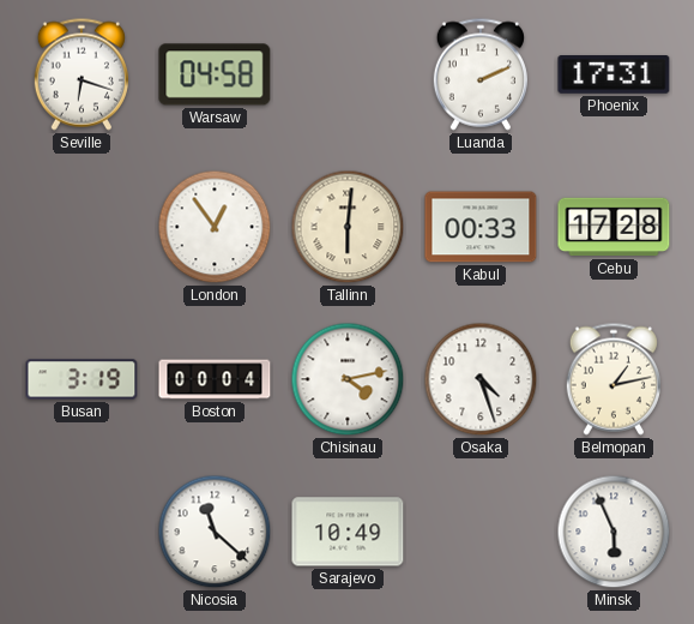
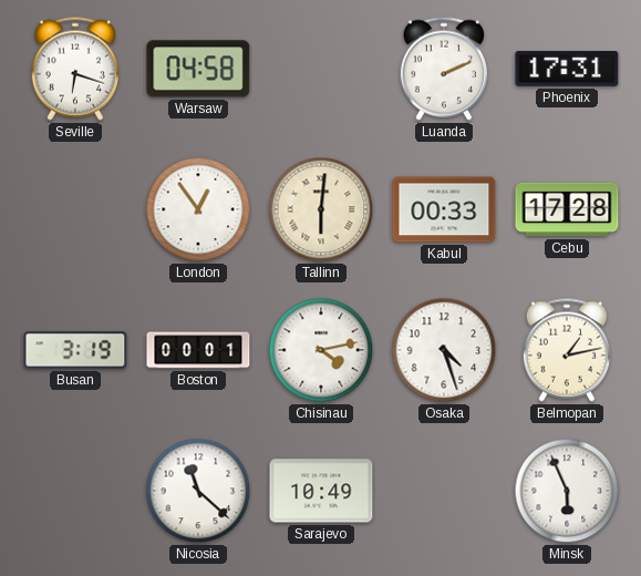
Boston: 00:04 -> 00:01 (198, 350)
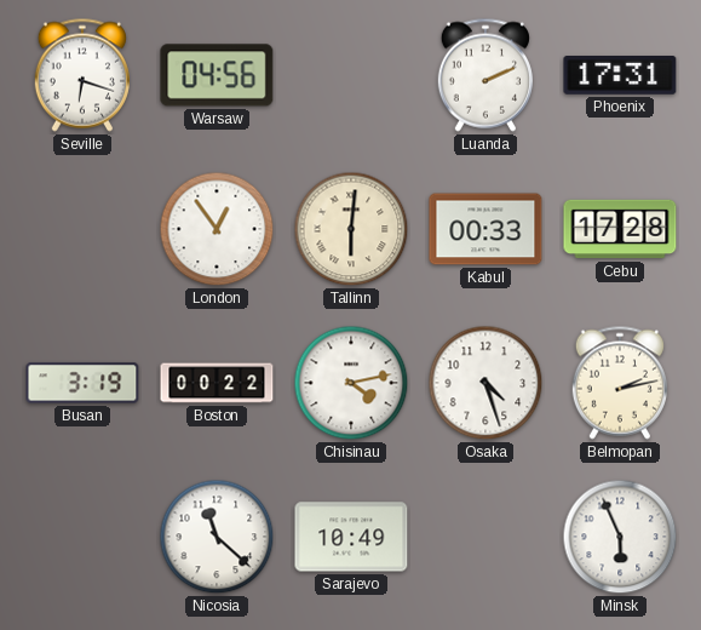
Warsaw: 04:58 -> 04:56 (217, 75)
Boston: 00:01 -> 00:22 (217, 383)
Belmopan: 1:13 -> 2:13 (620, 383)
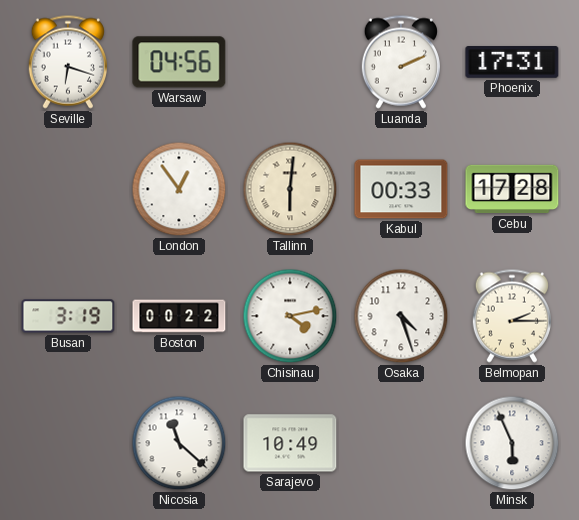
Belmopan: 2:13 -> 2:15 (512, 316)
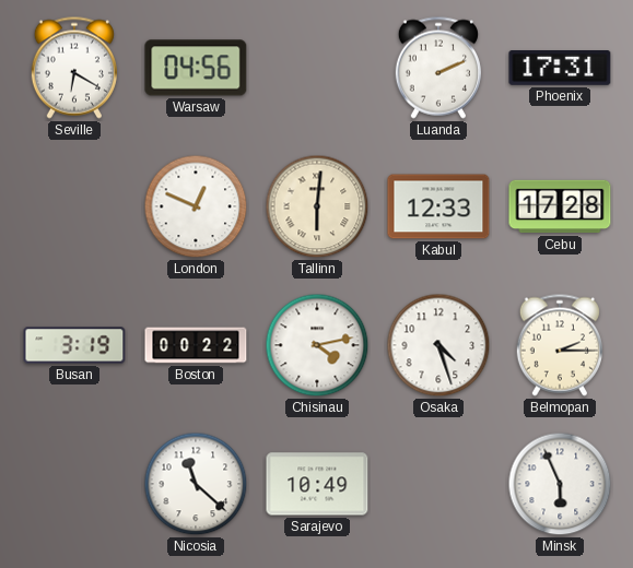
Seville: 6:18 -> 6:20 (74, 68)
London: 12:54 -> 12:49 (196, 206)
Kabul: 00:33 -> 12:33 (438, 206)
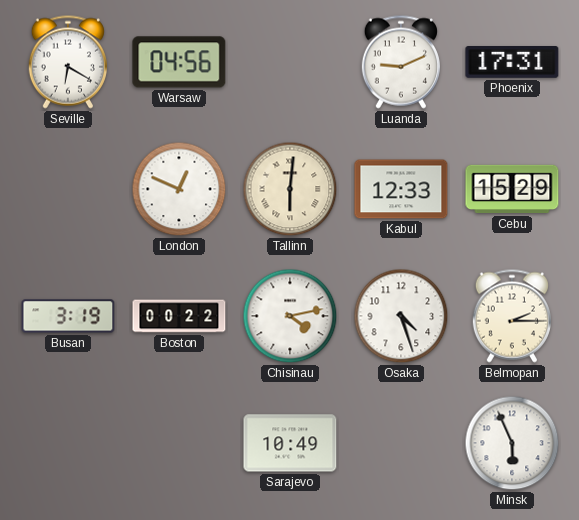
Luanda: 2:11 -> 9:11 (401, 62)
Cebu: 17:28 -> 15:29 (512, 189)
Nicosia: 11:22 -> none (196, 484)
